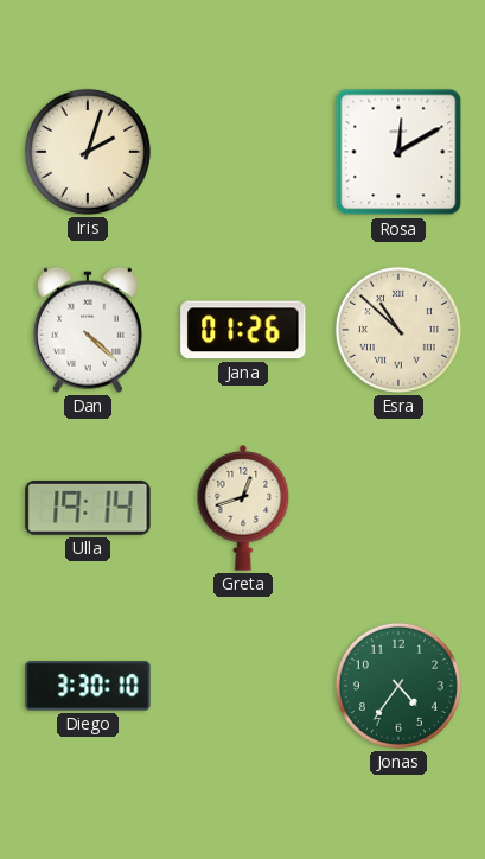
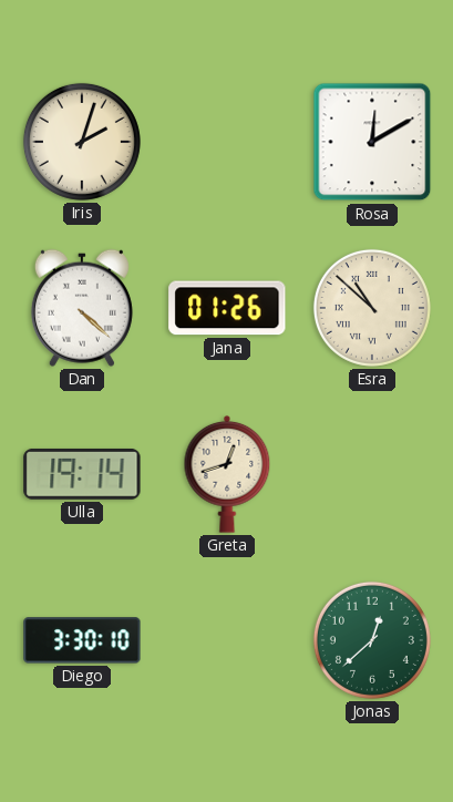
Jonas: 4:36 -> 12:38 (372, 640)
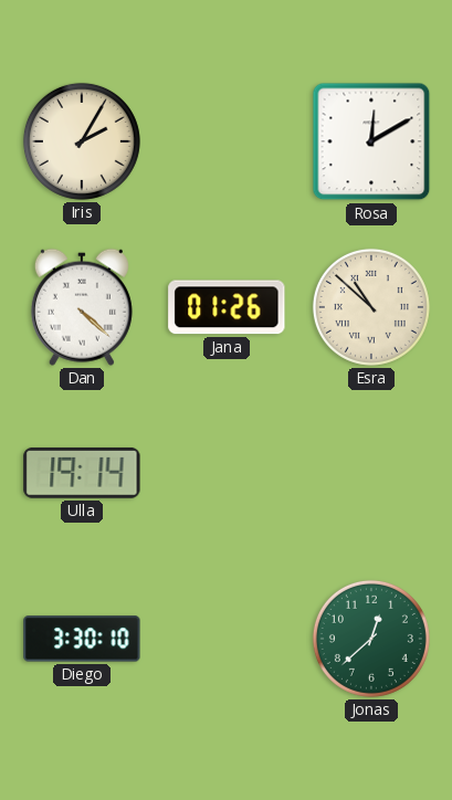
Iris: 2:03 -> 2:05 (82, 141)
Greta: 12:42 -> none (227, 474)
